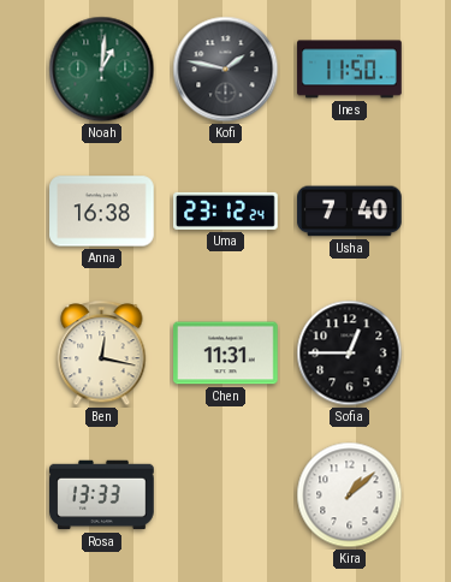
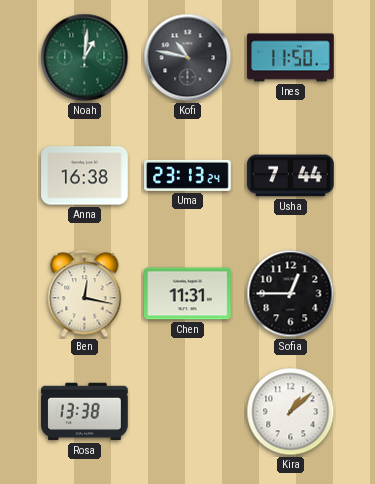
Kofi: 1:47 -> 10:47 (188, 58)
Uma: 23:12 -> 23:13 (188, 175)
Usha: 7:40 -> 7:44 (291, 176)
Rosa: 13:33 -> 13:38 (85, 412)
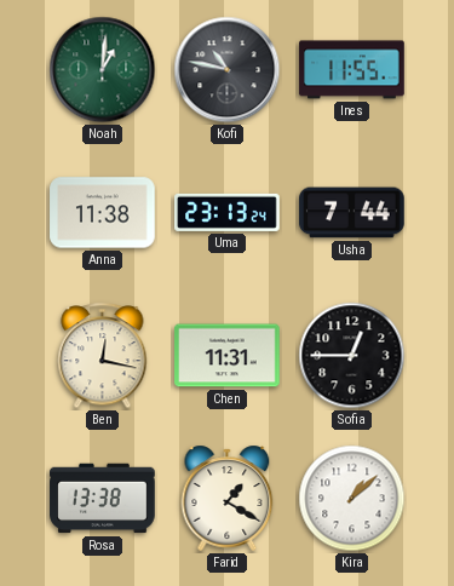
Ines: 11:50 -> 11:55 (352, 70)
Anna: 16:38 -> 11:38 (103, 213)
Farid: none -> 1:20 (228, 498)
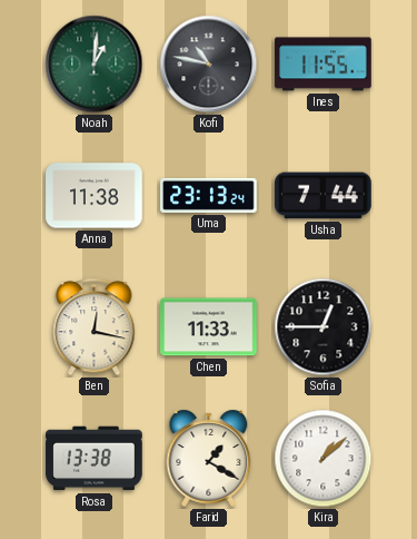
Chen: 11:31 -> 11:33 (209, 327)
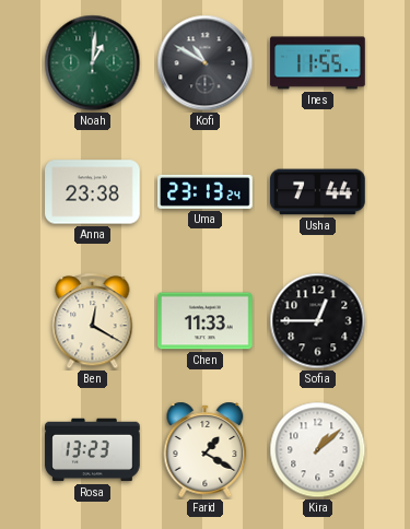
Kofi: 10:47 -> 10:50 (206, 63)
Anna: 11:38 -> 23:38 (93, 192)
Ben: 12:17 -> 12:20 (93, 321)
Rosa: 13:38 -> 13:23 (93, 450)
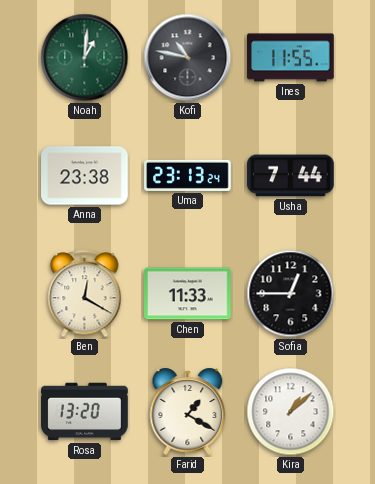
Kofi: 10:50 -> 10:47 (188, 58)
Rosa: 13:23 -> 13:20 (85, 412)
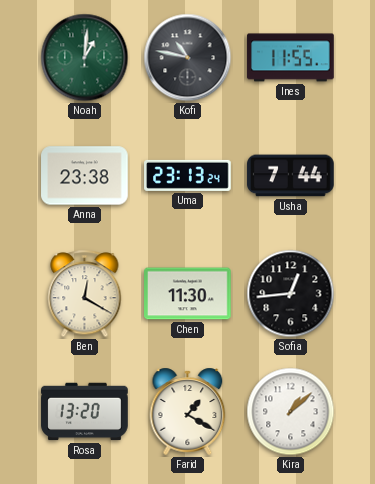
Chen: 11:33 -> 11:30 (188, 294)
Sofia: 12:45 -> 12:44 (291, 294)
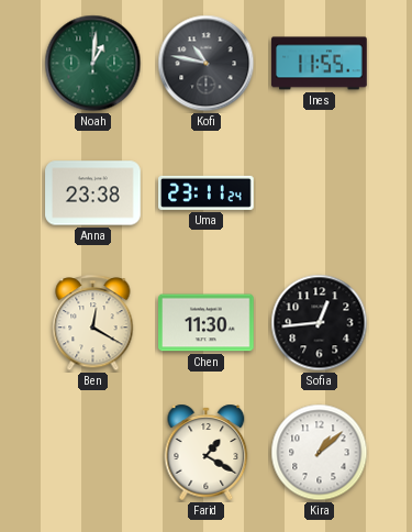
Uma: 23:13 -> 23:11 (207, 192)
Usha: 7:44 -> none (291, 176)
Rosa: 13:20 -> none (85, 412)
